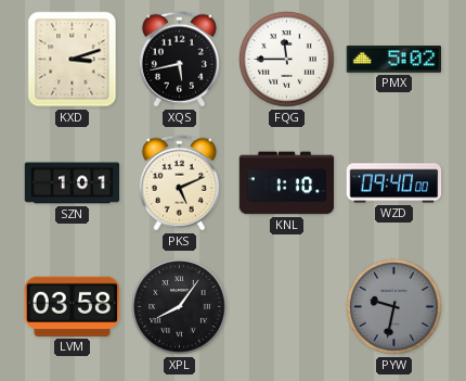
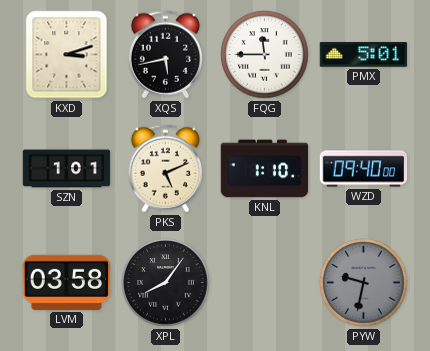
PMX: 5:02 -> 5:01 (364, 55)
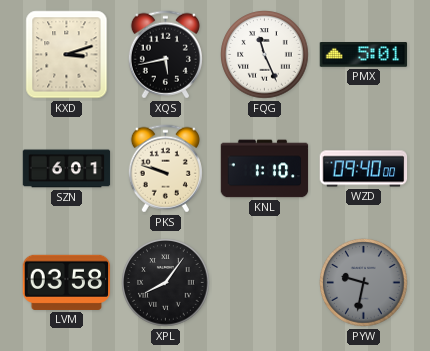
FQG: 11:45 -> 11:26 (265, 55)
SZN: 1:01 -> 6:01 (67, 169)
PKS: 5:11 -> 9:48 (165, 169)
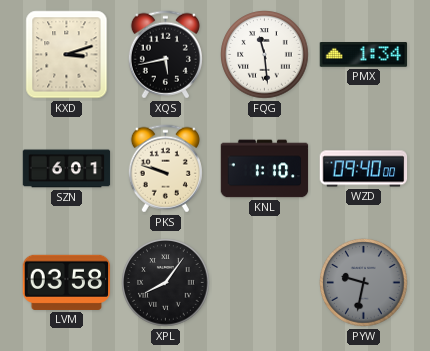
FQG: 11:26 -> 11:29 (265, 55)
PMX: 5:01 -> 1:34 (364, 55)
